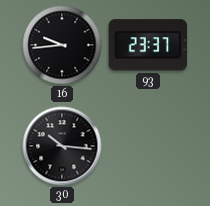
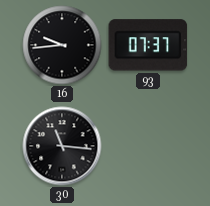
93: 23:37 -> 07:37 (148, 45)
30: 10:16 -> 11:16 (62, 146)
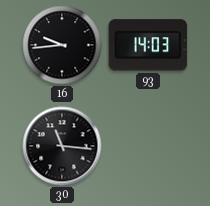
93: 07:37 -> 14:03 (148, 45)
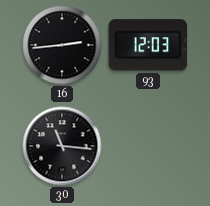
16: 9:44 -> 2:44 (62, 45)
93: 14:03 -> 12:03 (148, 45)
